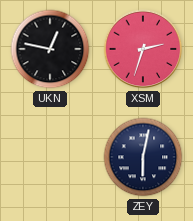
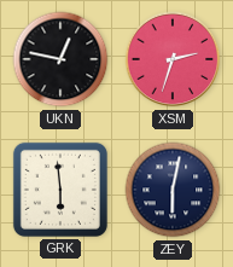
GRK: none -> 5:59 (60, 190)
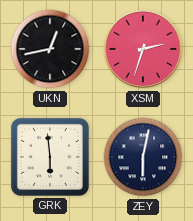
UKN: 12:47 -> 12:43 (50, 49)
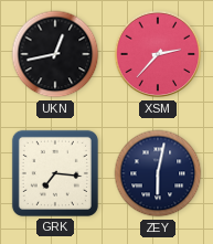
XSM: 2:33 -> 2:37 (158, 54)
GRK: 5:59 -> 7:16 (55, 173)
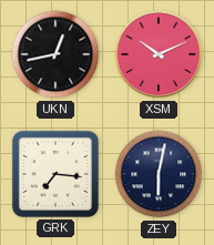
XSM: 2:37 -> 10:11 (159, 54)
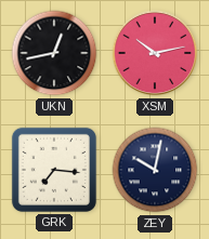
XSM: 10:11 -> 10:13 (155, 53)
ZEY: 6:02 -> 10:02 (155, 170)
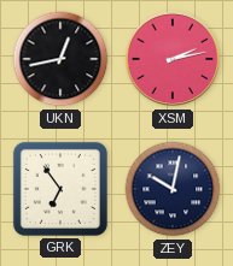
XSM: 10:13 -> 2:13 (173, 59)
GRK: 7:16 -> 6:54 (60, 189)
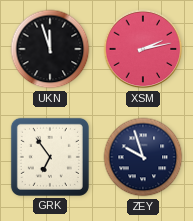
UKN: 12:43 -> 11:57 (50, 49)
ZEY: 10:02 -> 9:57 (143, 157)
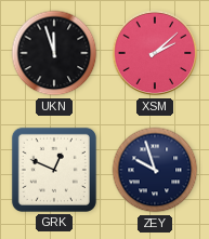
XSM: 2:13 -> 2:08 (155, 53)
GRK: 6:54 -> 12:49 (54, 170)
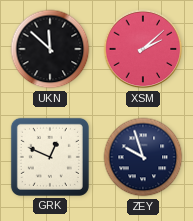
UKN: 11:57 -> 11:52 (50, 49)
